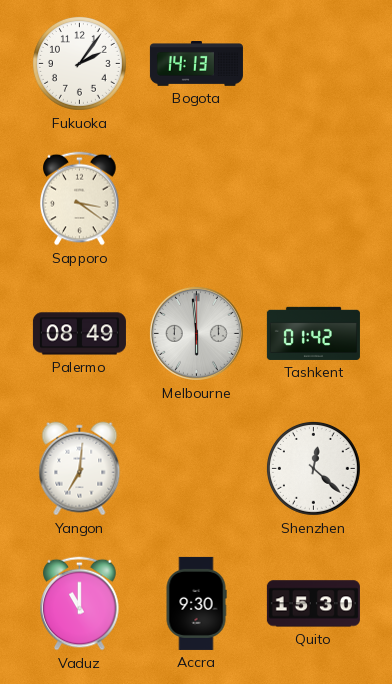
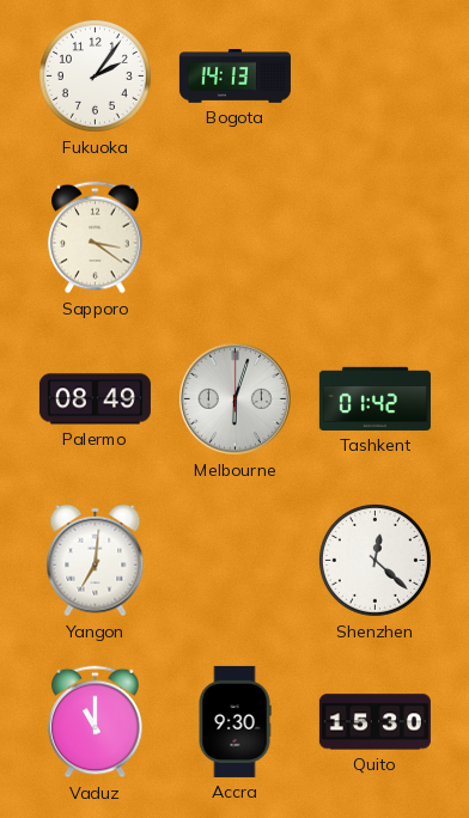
Melbourne: 5:59 -> 6:03 (234, 398)
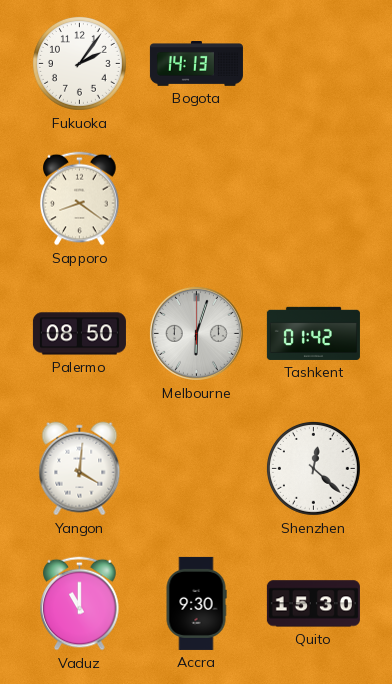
Sapporo: 3:21 -> 8:21 (80, 199)
Palermo: 08:49 -> 08:50 (79, 334)
Yangon: 7:01 -> 4:01 (80, 469)
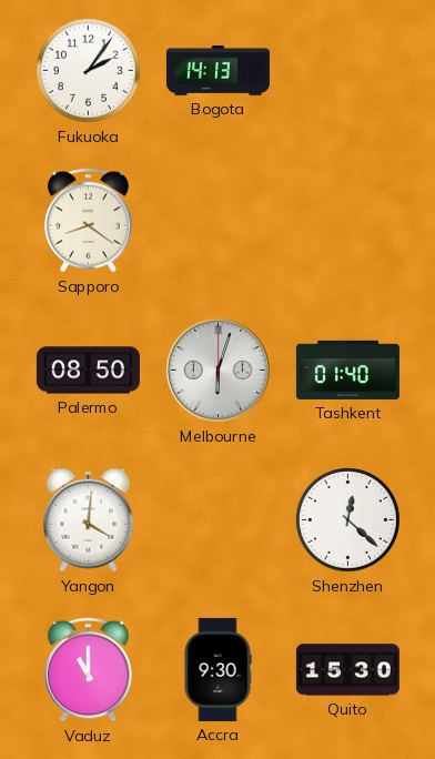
Tashkent: 01:42 -> 01:40 (347, 370)
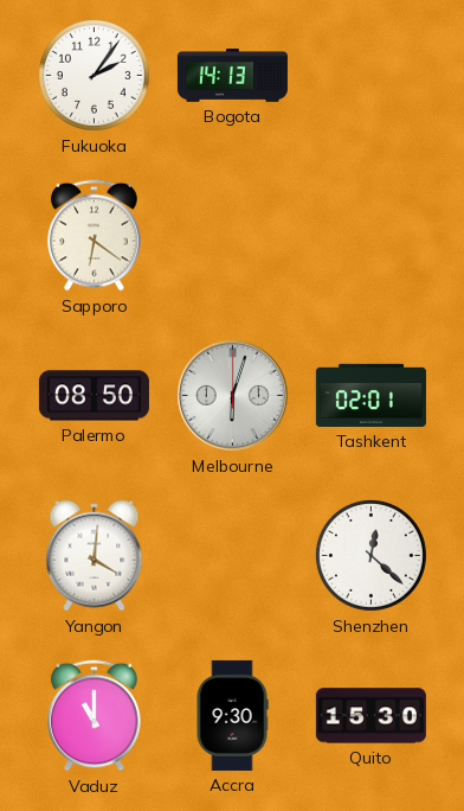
Sapporo: 8:21 -> 6:21 (95, 236)
Tashkent: 01:40 -> 02:01 (370, 395)
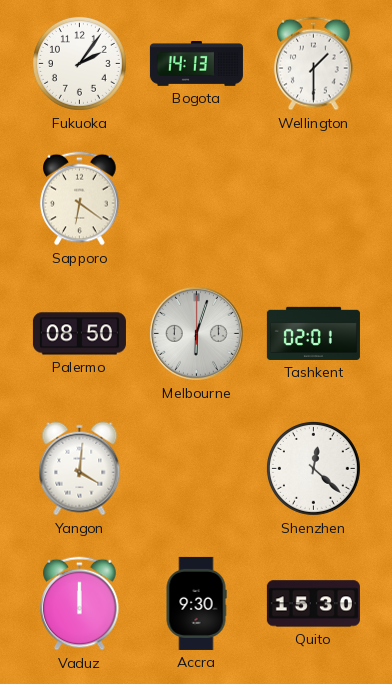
Wellington: none -> 1:30 (314, 64)
Vaduz: 11:00 -> 12:00 (80, 604)
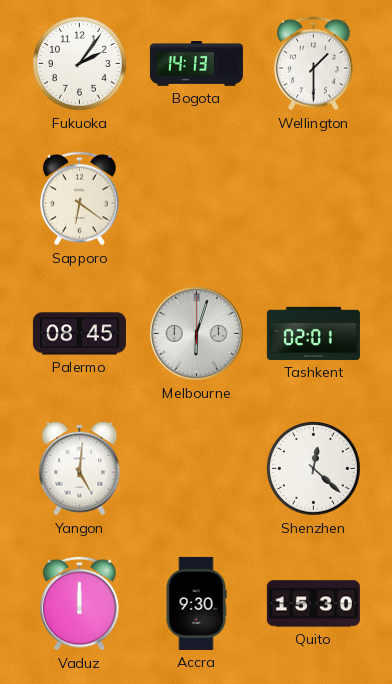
Palermo: 08:50 -> 08:45 (79, 334)
Yangon: 4:01 -> 5:01 (80, 469)
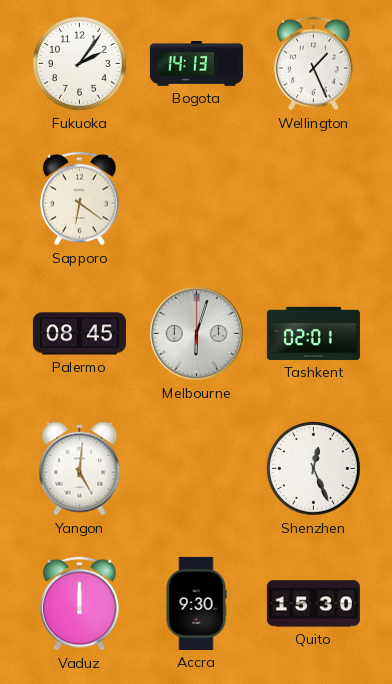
Wellington: 1:30 -> 1:26 (314, 64)
Shenzhen: 12:22 -> 12:26 (313, 468)
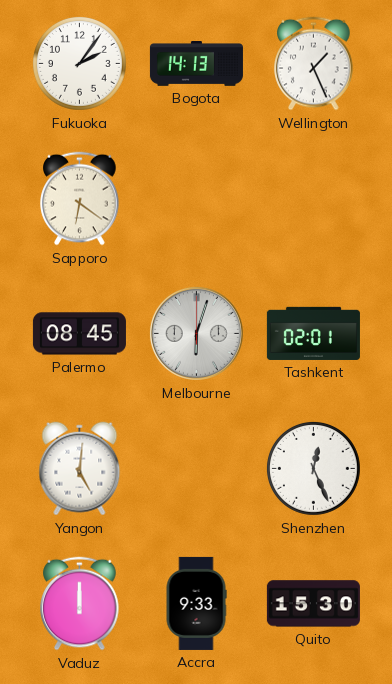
Accra: 9:30 -> 9:33 (196, 603)
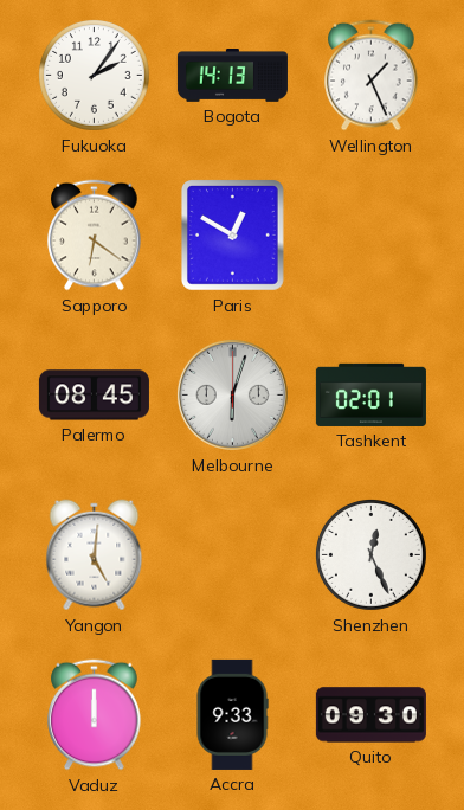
Paris: none -> 12:50 (232, 234)
Quito: 15:30 -> 09:30 (370, 715)
